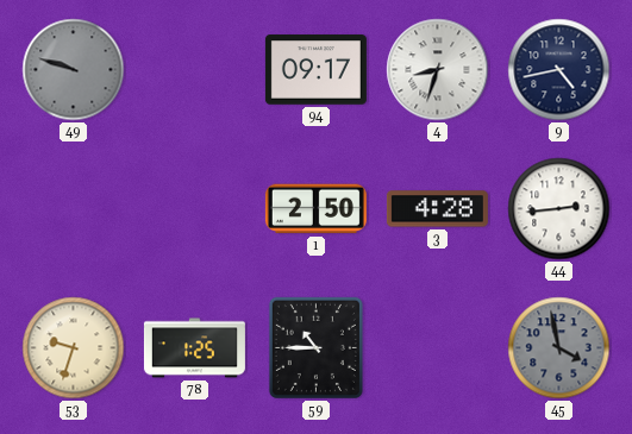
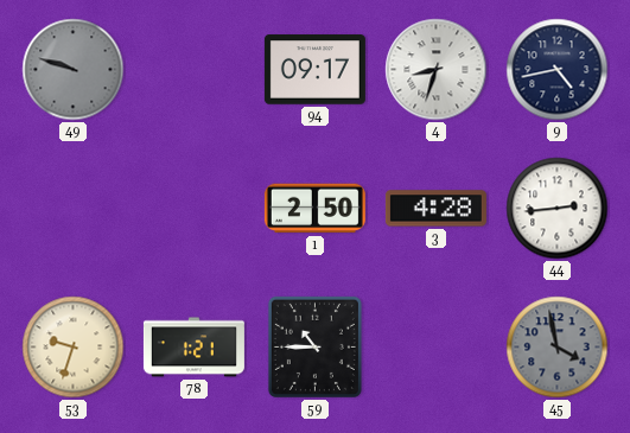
78: 1:25 -> 1:21 (193, 348)
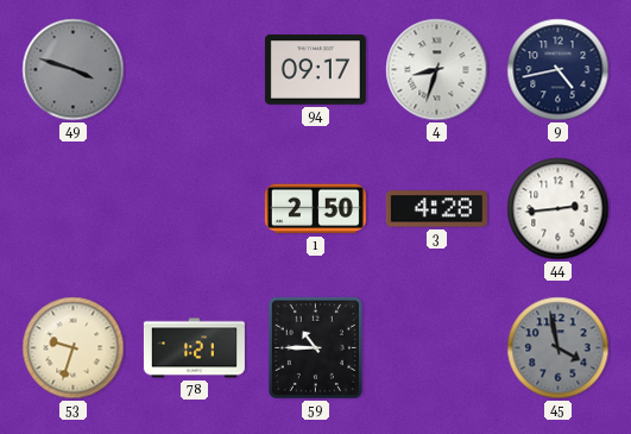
49: 9:48 -> 3:48 (74, 70)
